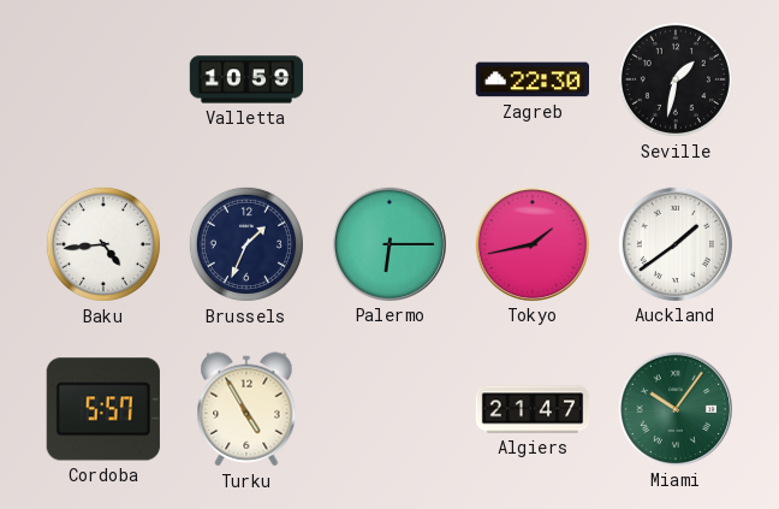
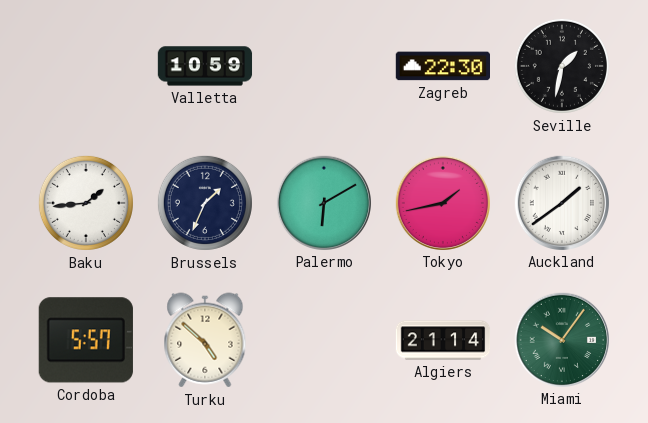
Baku: 4:44 -> 1:44 (86, 203)
Palermo: 6:15 -> 6:10 (323, 202)
Turku: 4:55 -> 4:52 (205, 340)
Algiers: 21:47 -> 21:14 (443, 340)
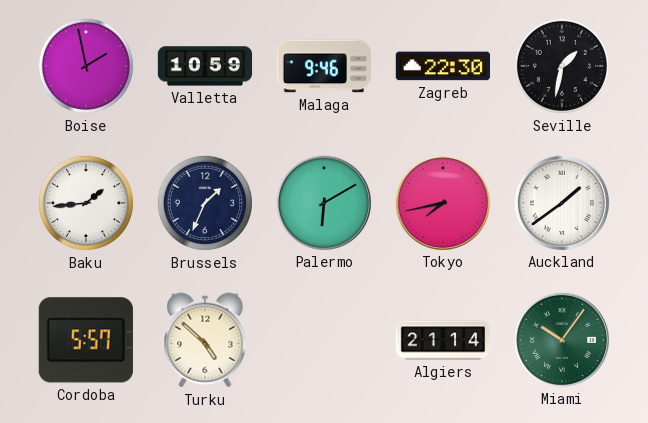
Boise: none -> 1:58 (86, 66)
Malaga: none -> 9:46 (323, 66)
Tokyo: 1:43 -> 7:43 (442, 202)
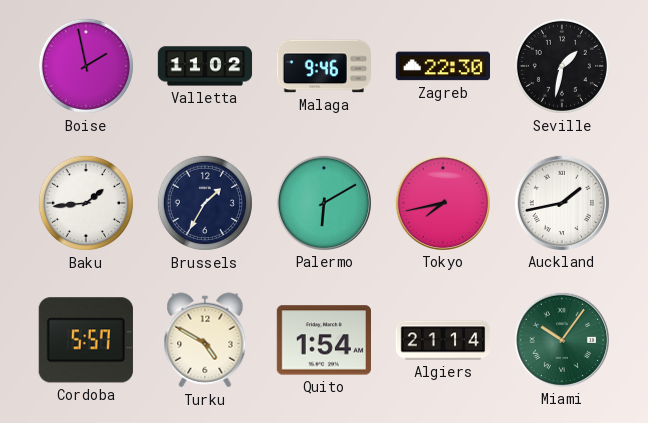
Valletta: 10:59 -> 11:02 (205, 66)
Brussels: 1:34 -> 1:35 (205, 203)
Auckland: 1:39 -> 1:43 (561, 202)
Turku: 4:52 -> 4:50 (205, 340)
Quito: none -> 1:54 (323, 340)
